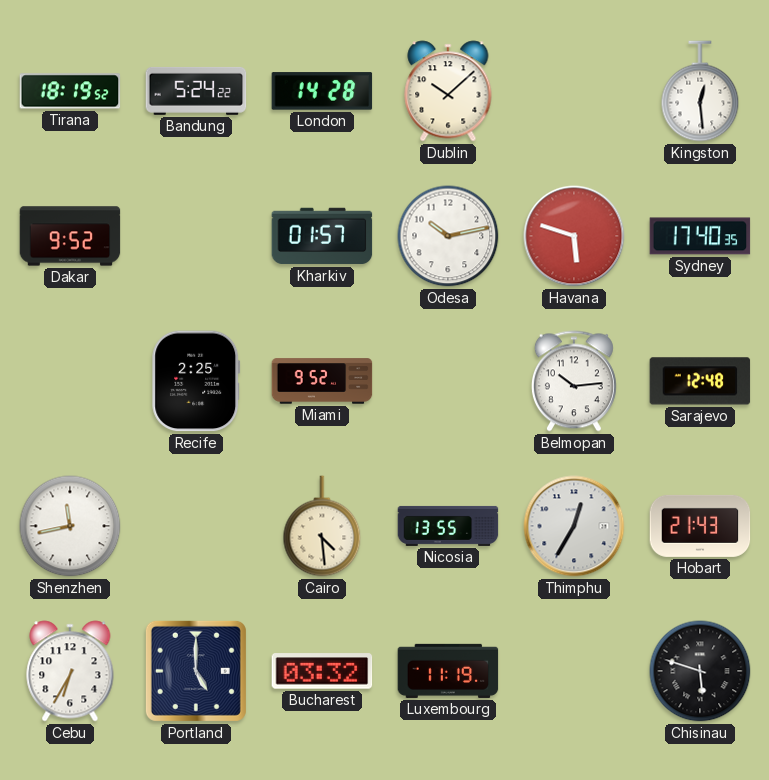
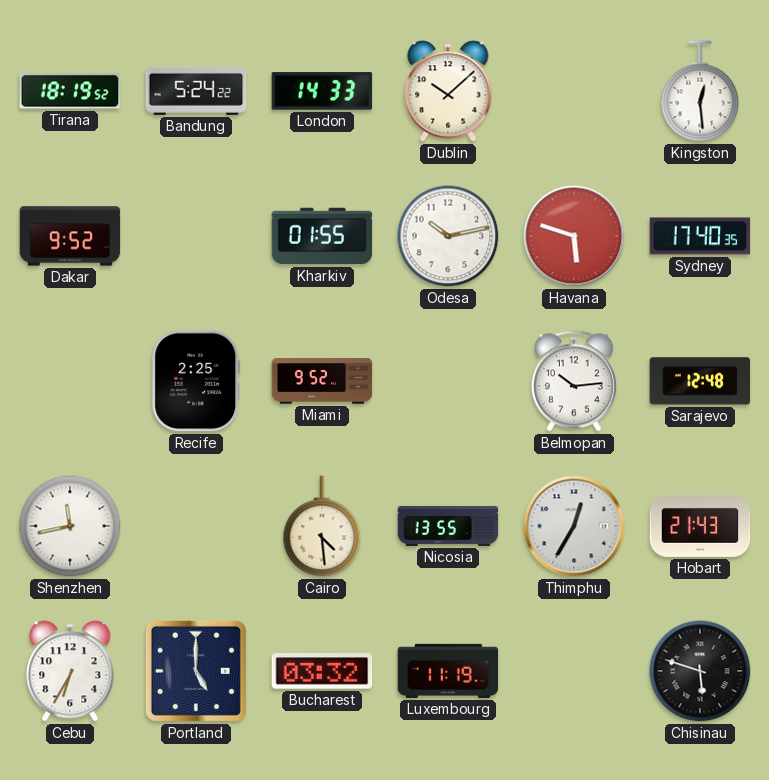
London: 14:28 -> 14:33 (322, 91)
Kharkiv: 01:57 -> 01:55 (322, 236)
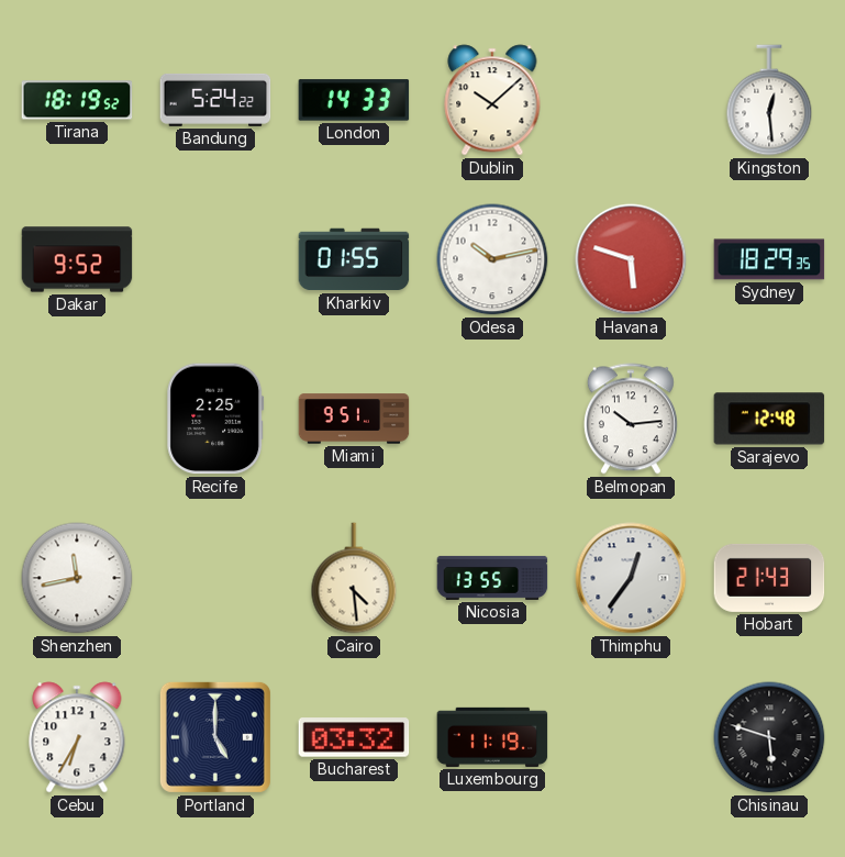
Sydney: 17:40 -> 18:29 (769, 259)
Miami: 9:52 -> 9:51 (354, 419)
Thimphu: 12:35 -> 12:36 (631, 578)
